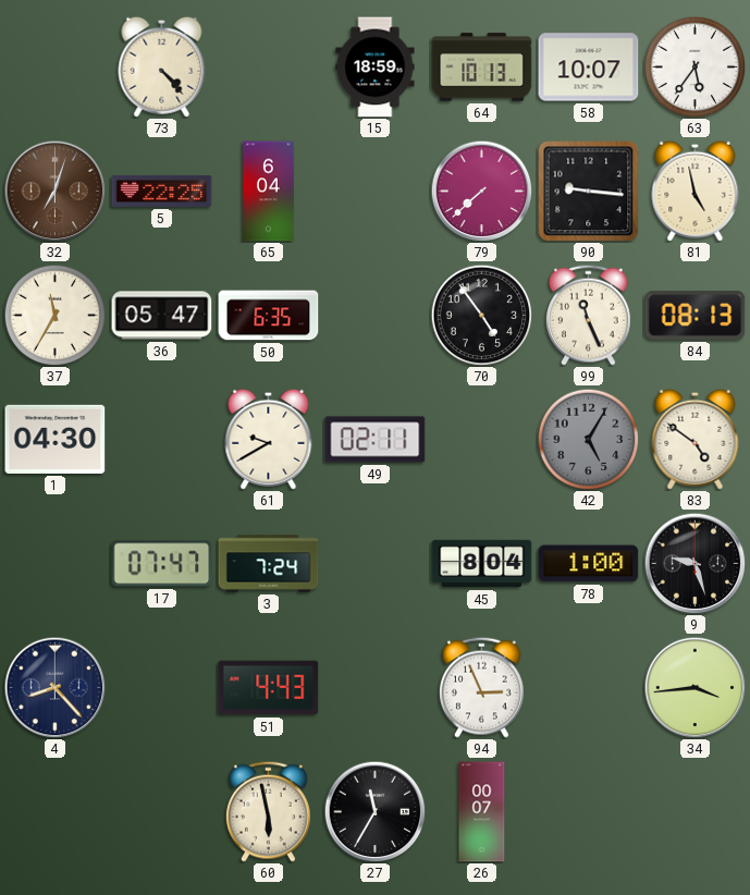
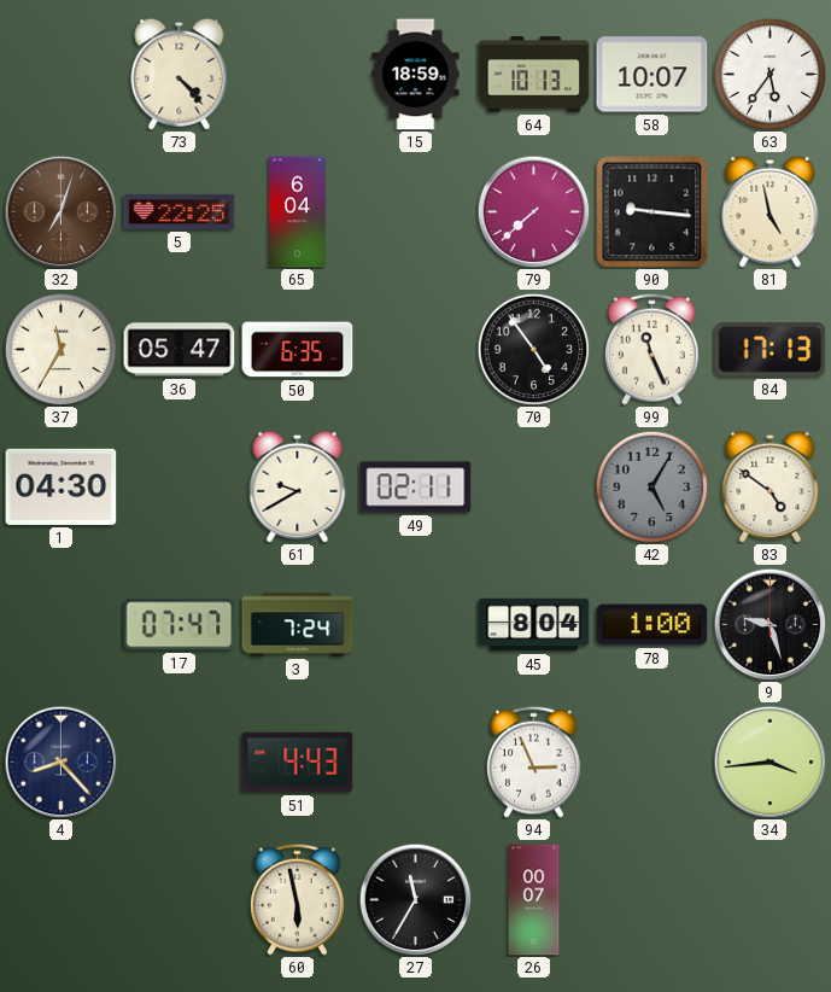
84: 08:13 -> 17:13 (771, 349)
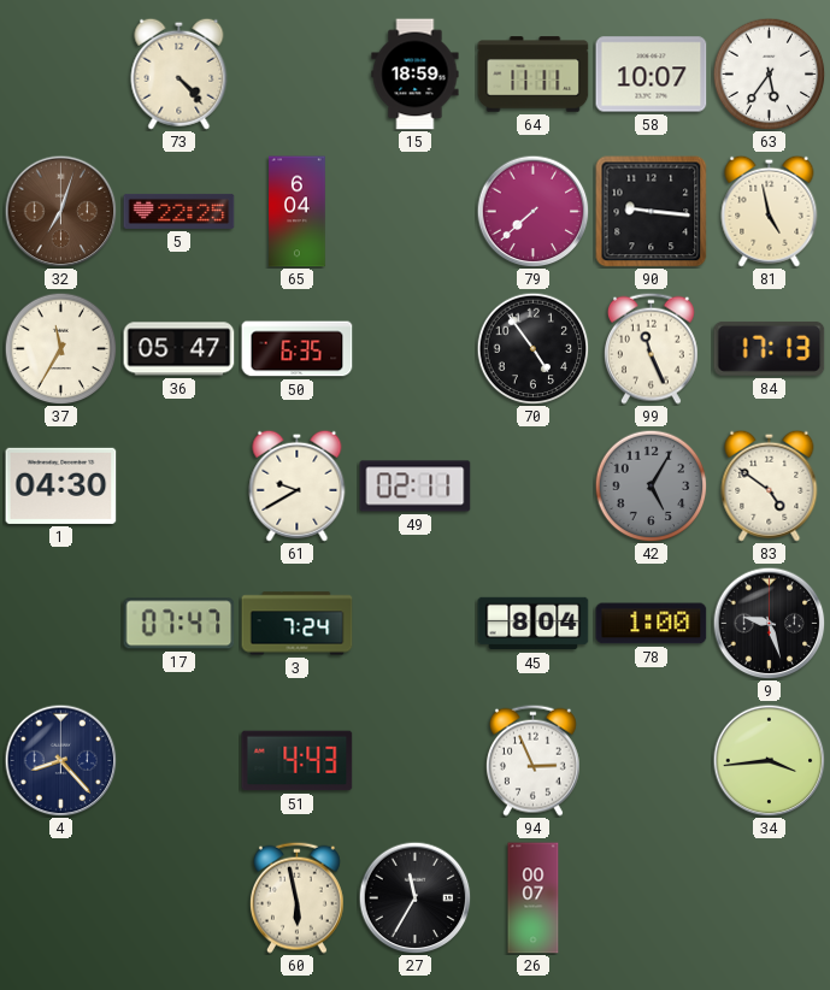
64: 10:13 -> 11:11 (534, 75)
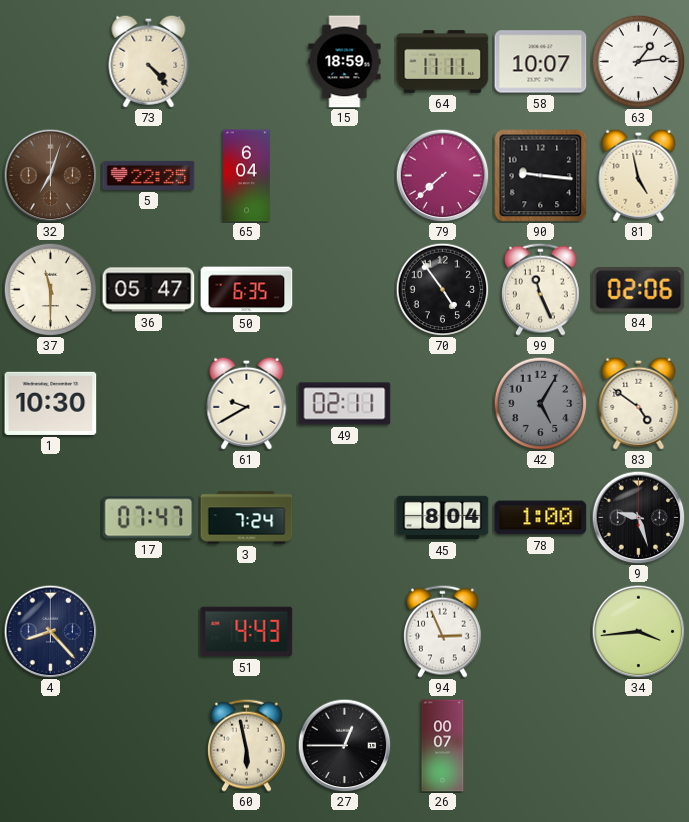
63: 5:36 -> 1:14 (638, 61)
37: 11:35 -> 11:30 (50, 289)
84: 17:13 -> 02:06 (639, 289)
1: 04:30 -> 10:30 (51, 403)
27: 11:35 -> 12:45 (344, 745)
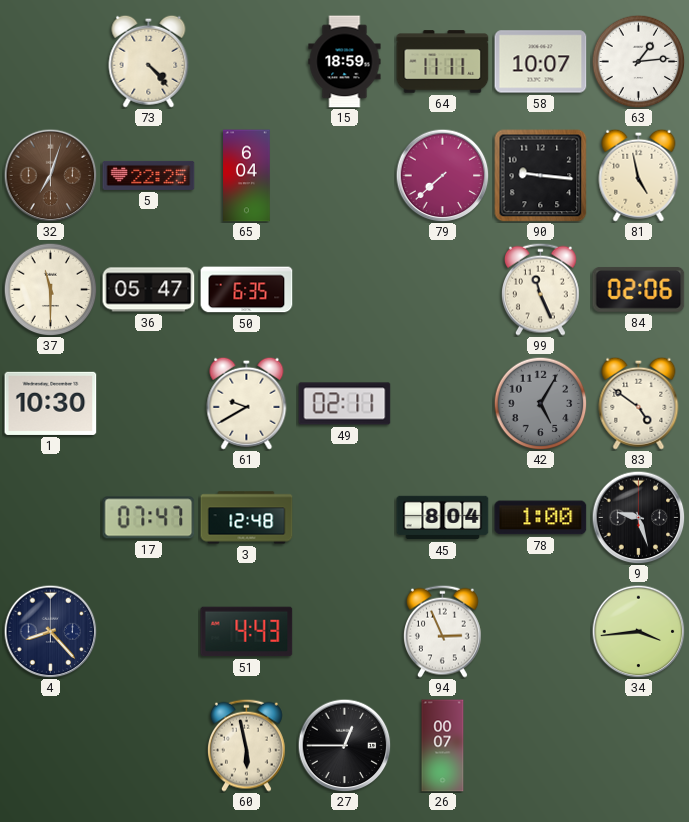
70: 4:54 -> none (442, 289)
3: 7:24 -> 12:48 (247, 518)
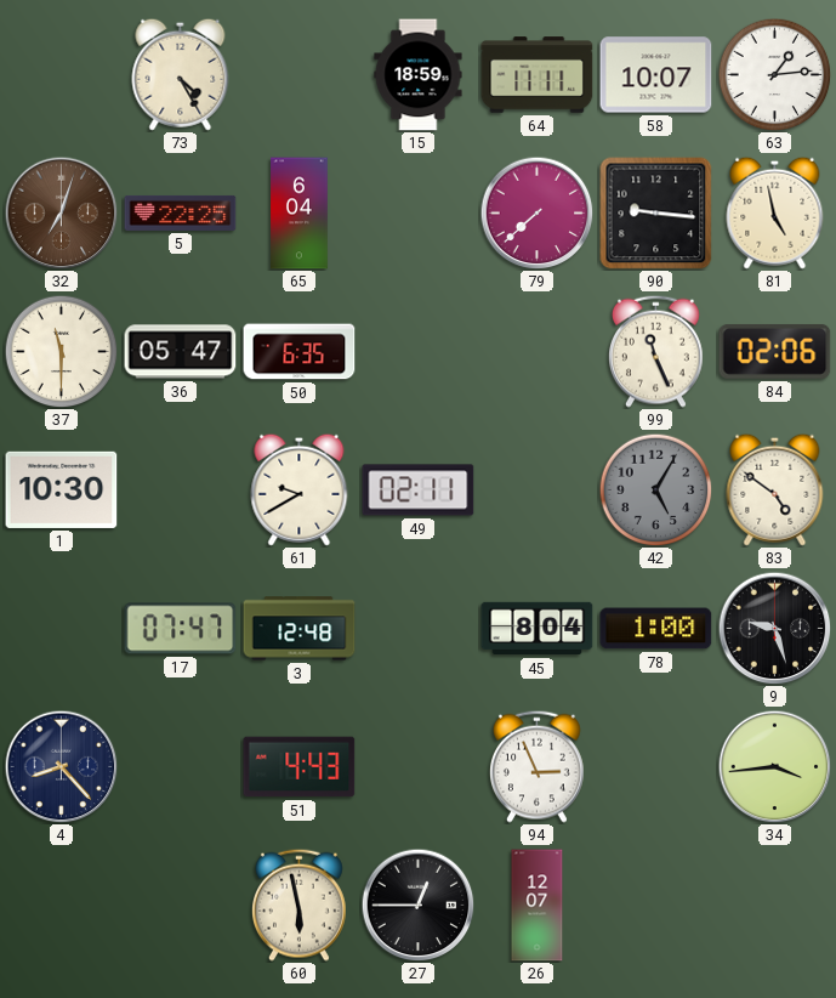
73: 4:23 -> 4:25 (181, 74)
26: 00:07 -> 12:07 (538, 906)
